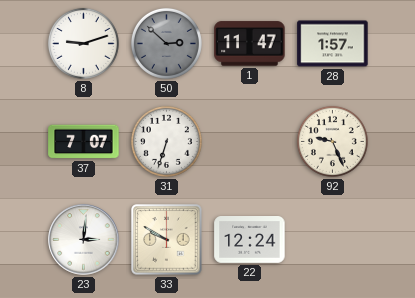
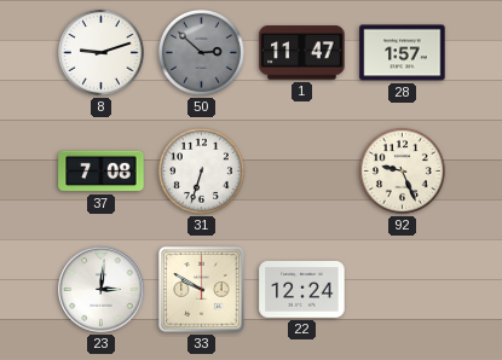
37: 7:07 -> 7:08 (102, 172)
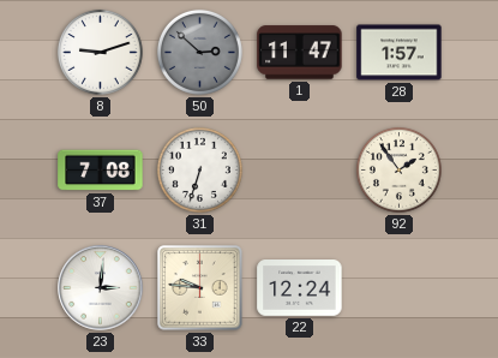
92: 9:26 -> 1:54 (398, 169)
33: 9:50 -> 9:46 (200, 288)
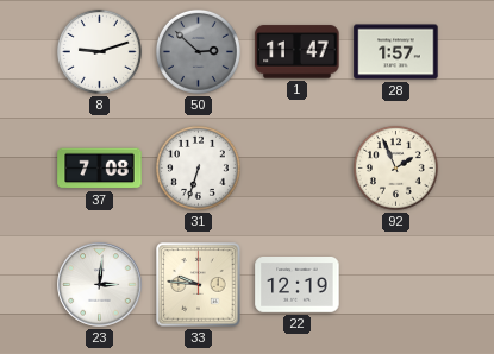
92: 1:54 -> 1:56 (395, 167)
22: 12:24 -> 12:19 (298, 285)
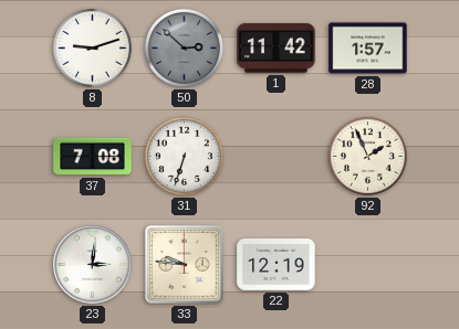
1: 11:47 -> 11:42 (277, 49)
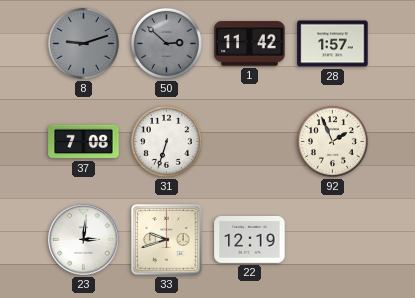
8 dial: white -> grey (83, 43)
33: 9:46 -> 9:42 (167, 240)
